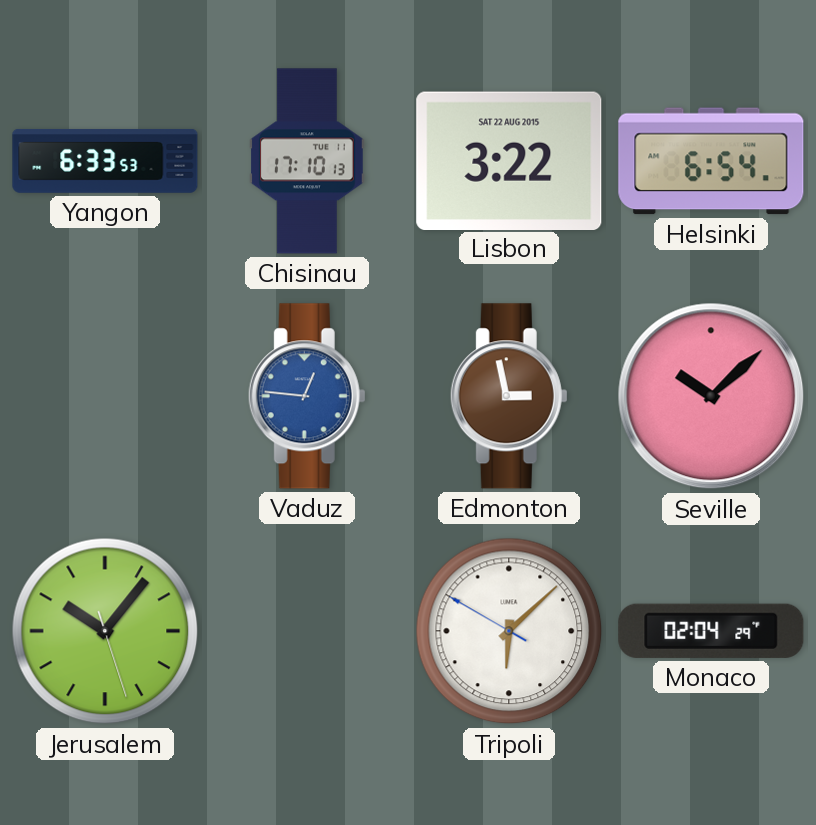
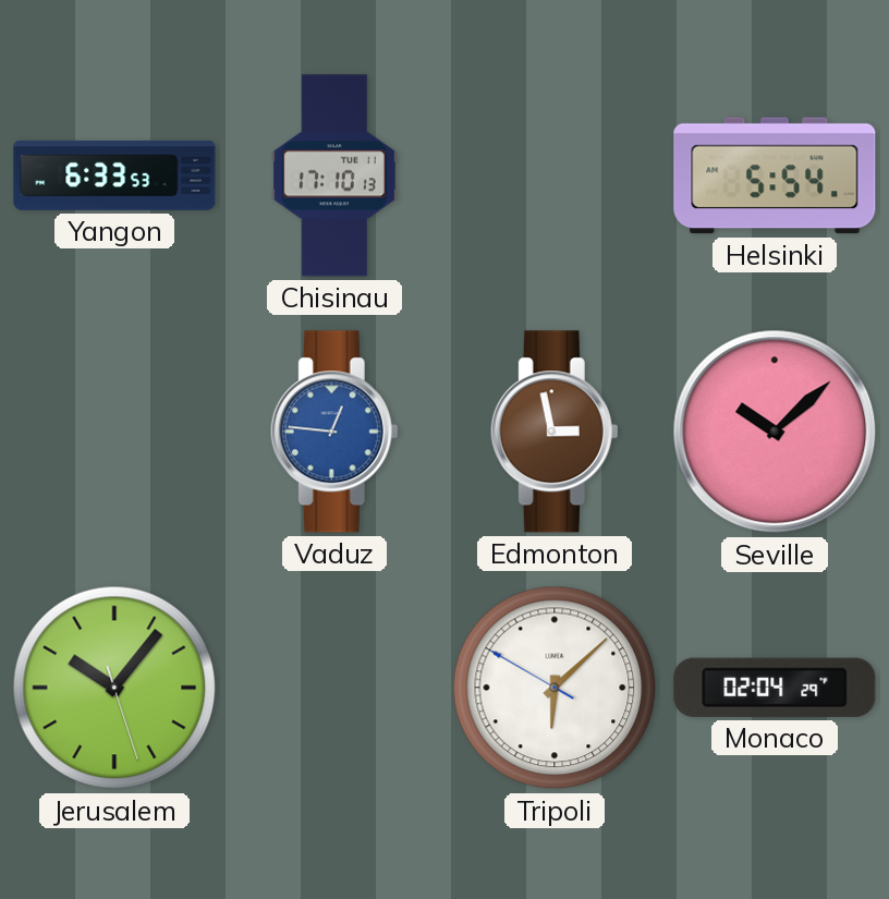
Lisbon: 3:22 -> none (509, 160)
Helsinki: 6:54 -> 5:54 (775, 175)
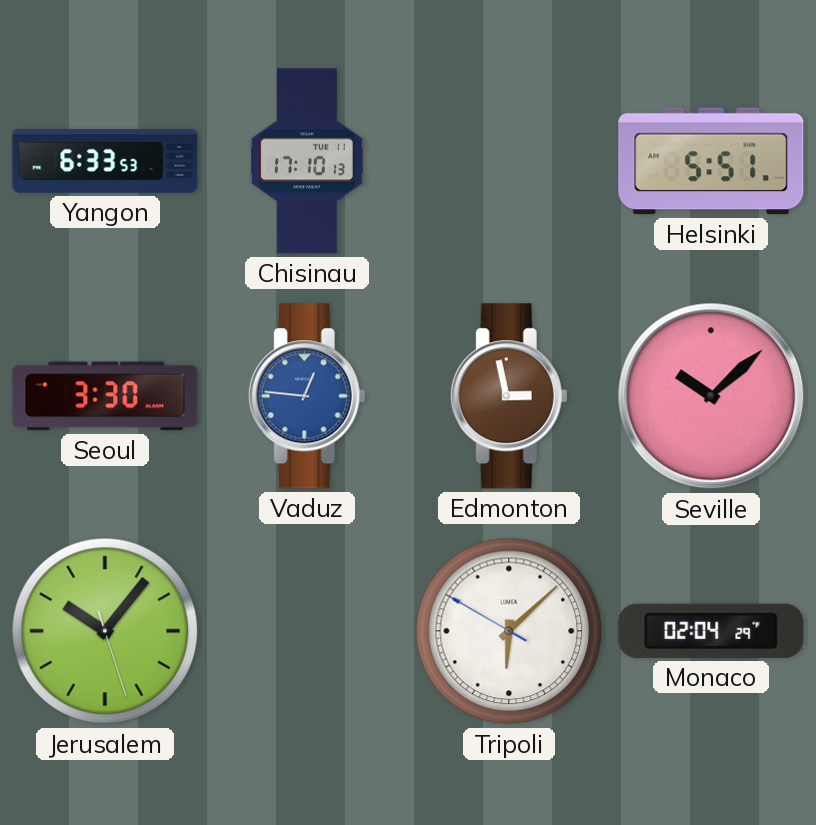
Helsinki: 5:54 -> 5:51 (711, 161)
Seoul: none -> 3:30 (105, 396)
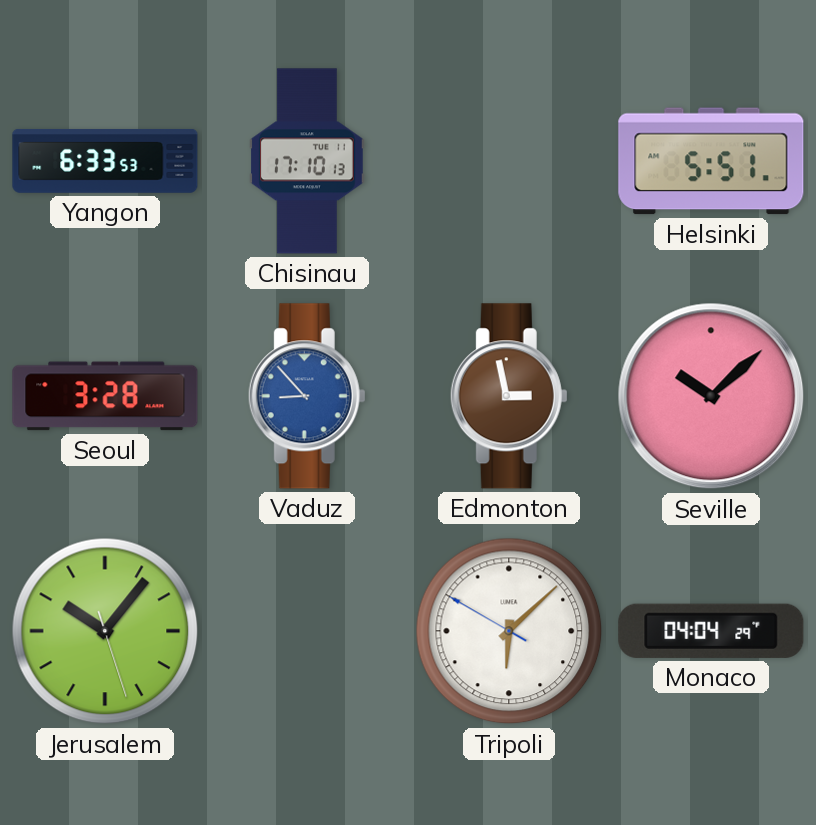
Seoul: 3:30 -> 3:28 (105, 396)
Vaduz: 12:46 -> 8:53 (307, 396)
Monaco: 02:04 -> 04:04 (711, 631)
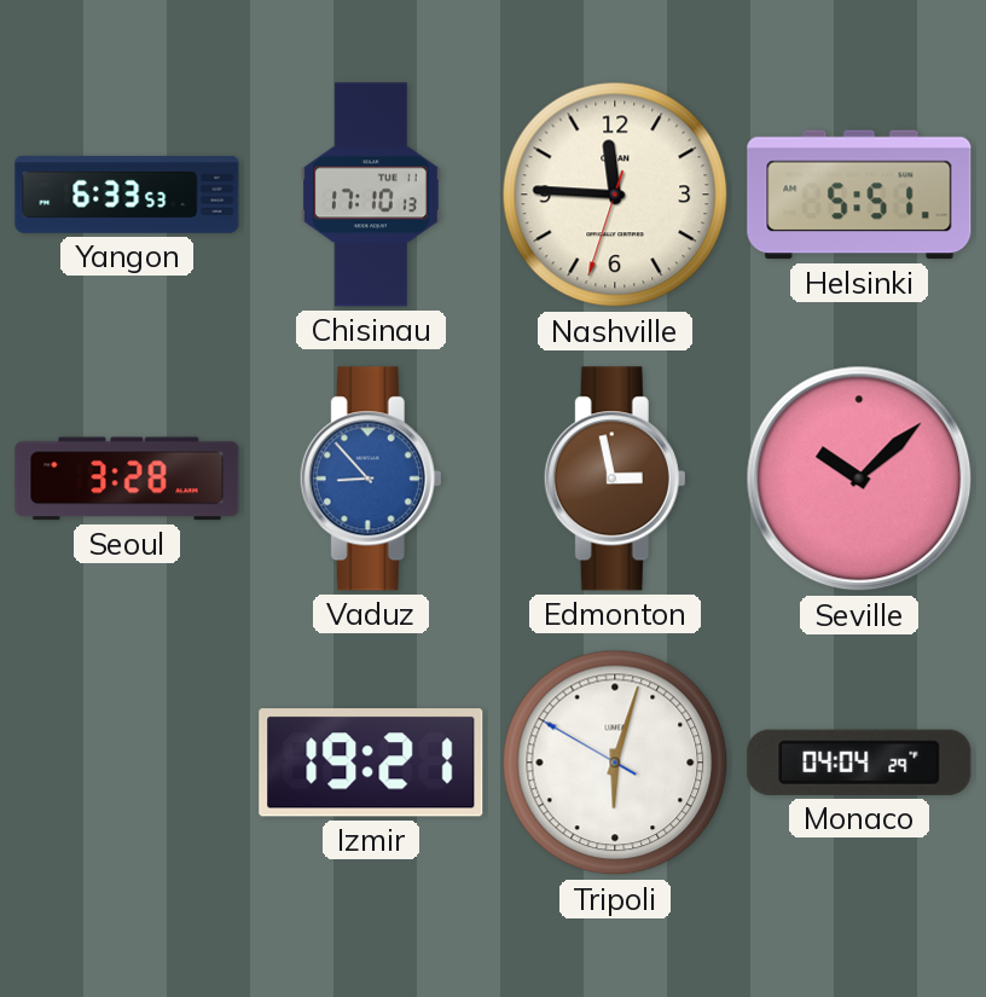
Nashville: none -> 11:45 (615, 195)
Jerusalem: 10:06 -> none (105, 631)
Izmir: none -> 19:21 (371, 763)
Tripoli: 6:07 -> 6:02 (615, 763)
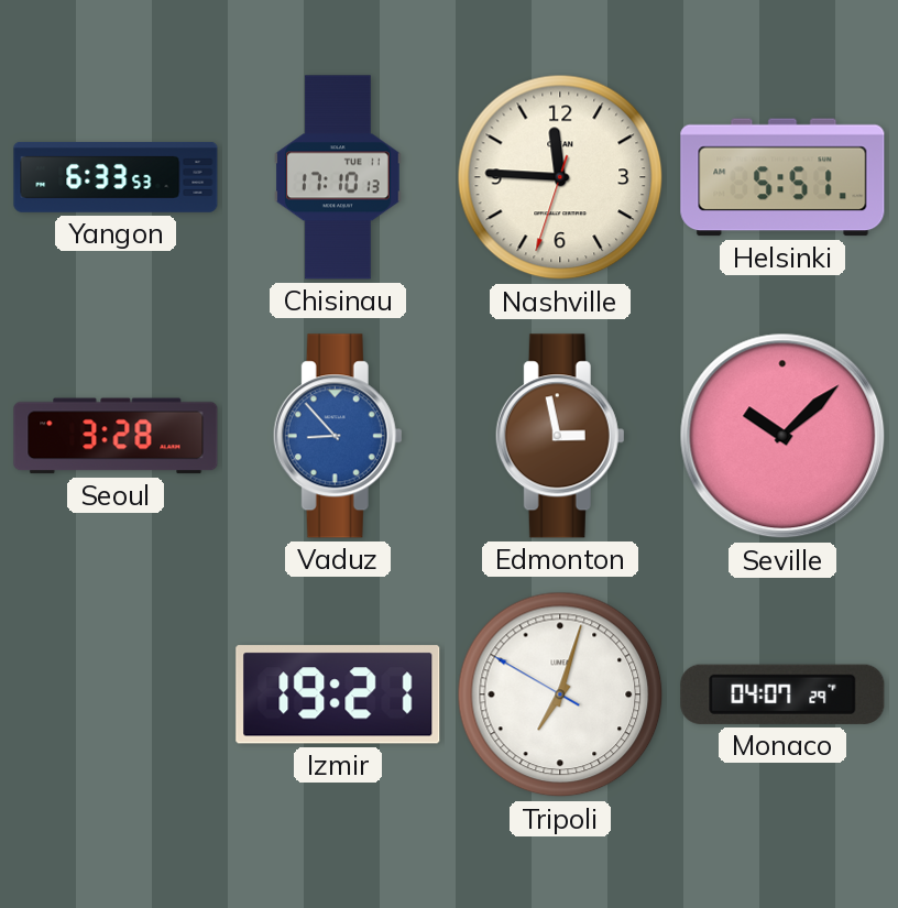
Tripoli: 6:02 -> 7:02 (560, 694)
Monaco: 04:04 -> 04:07 (782, 694)
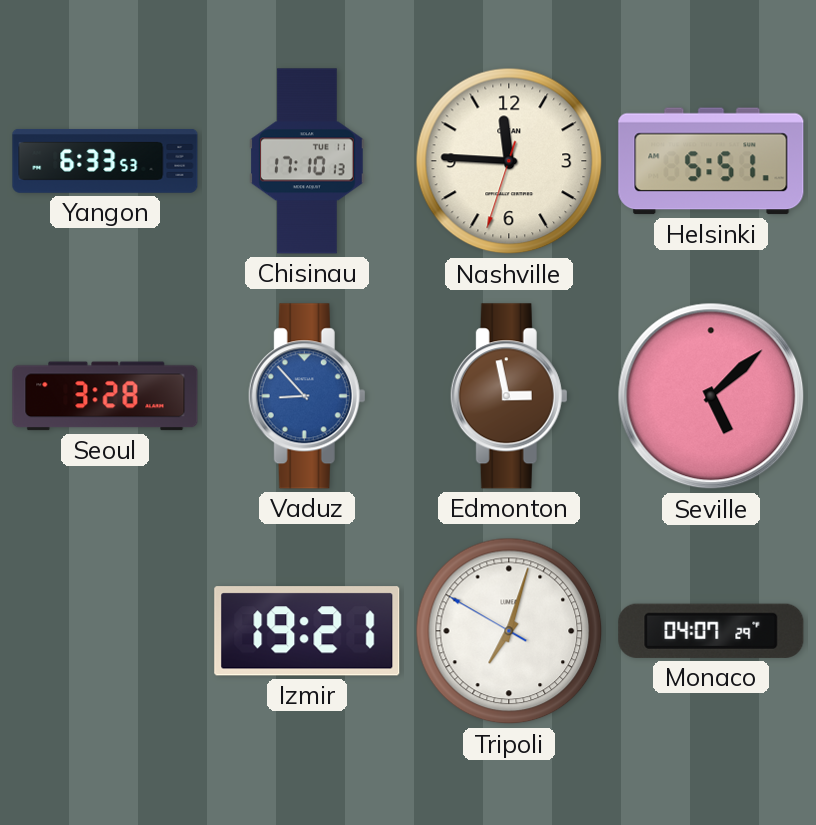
Seville: 10:08 -> 5:08 (711, 396)
